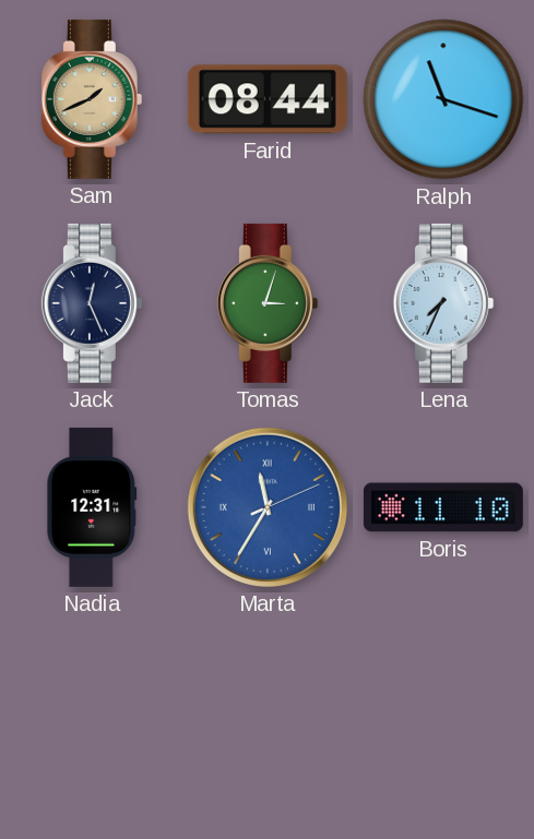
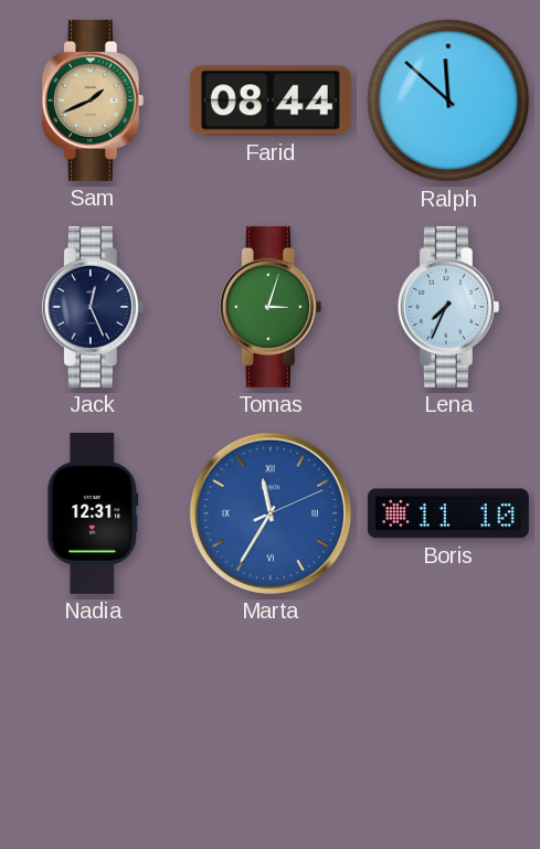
Ralph: 11:18 -> 11:52 (448, 100)
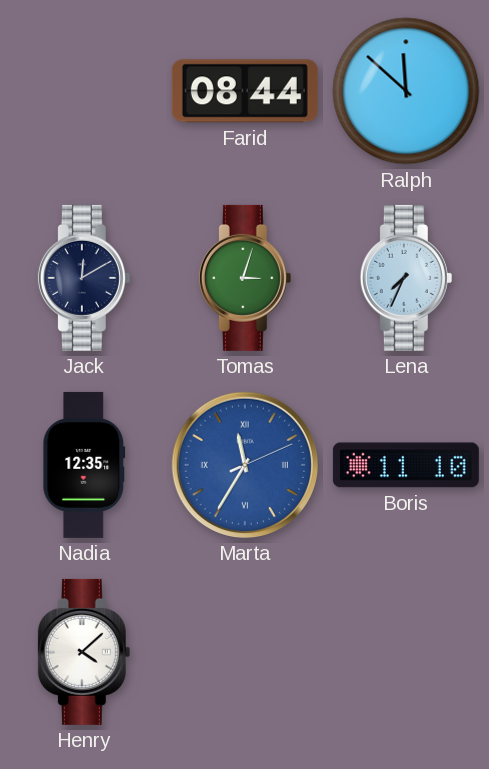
Sam: 1:41 -> none (93, 100)
Jack: 12:26 -> 12:10 (84, 278)
Nadia: 12:31 -> 12:35 (84, 465)
Henry: none -> 4:08 (84, 652)
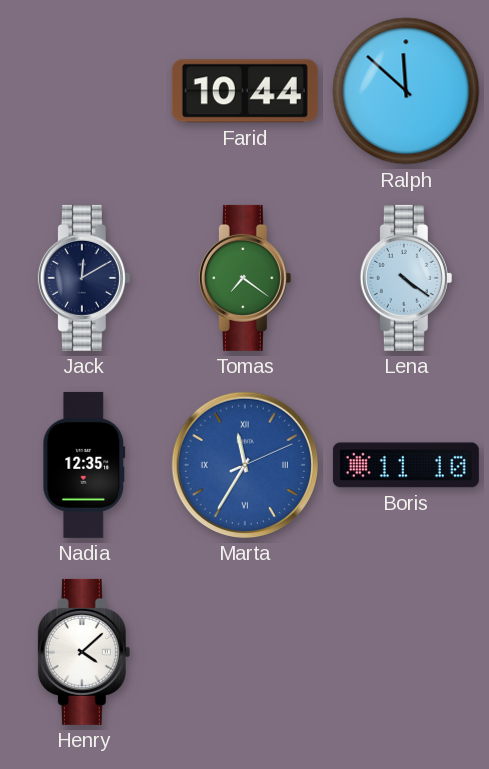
Farid: 08:44 -> 10:44 (245, 91)
Tomas: 3:03 -> 7:21 (245, 278)
Lena: 7:34 -> 4:21 (406, 278)
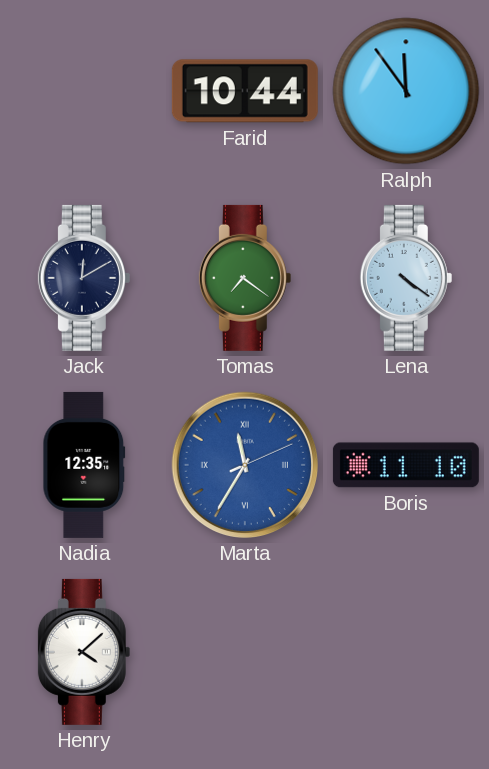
Ralph: 11:52 -> 11:54 (406, 91)
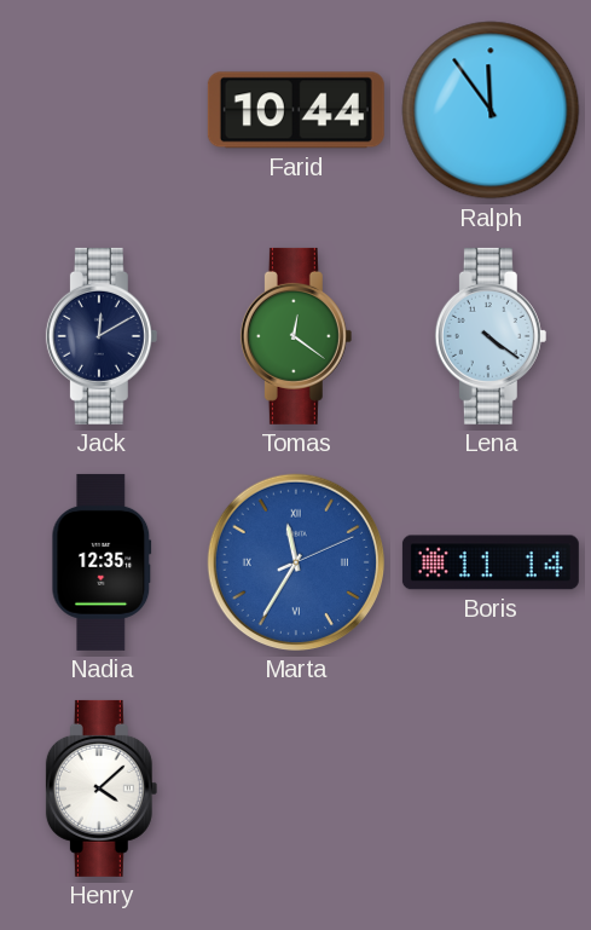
Tomas: 7:21 -> 12:21 (296, 336)
Boris: 11:10 -> 11:14 (491, 562)
